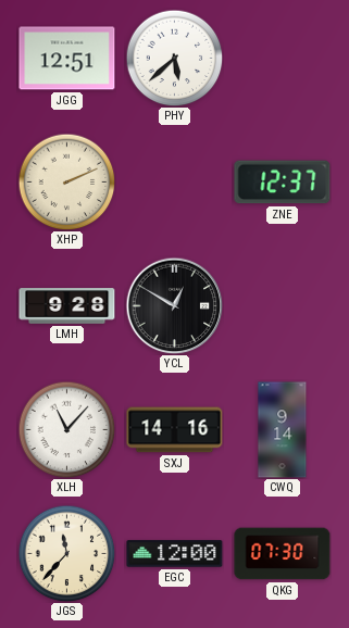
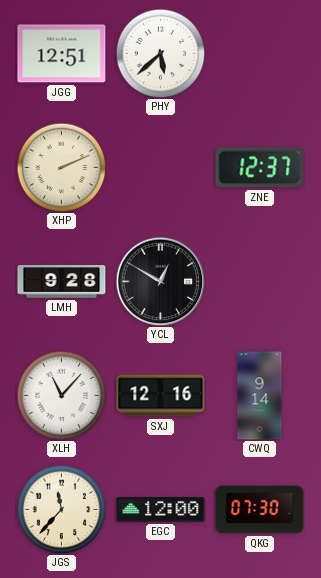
SXJ: 14:16 -> 12:16 (161, 396)
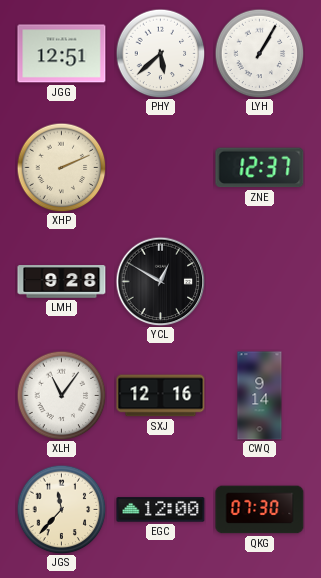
LYH: none -> 1:05 (259, 53)
XLH: 11:07 -> 11:06 (61, 395)
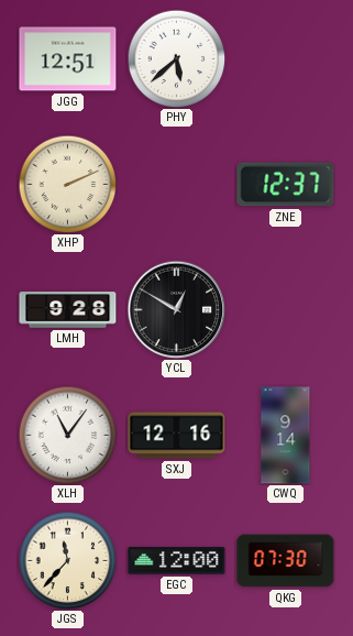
LYH: 1:05 -> none (259, 53)
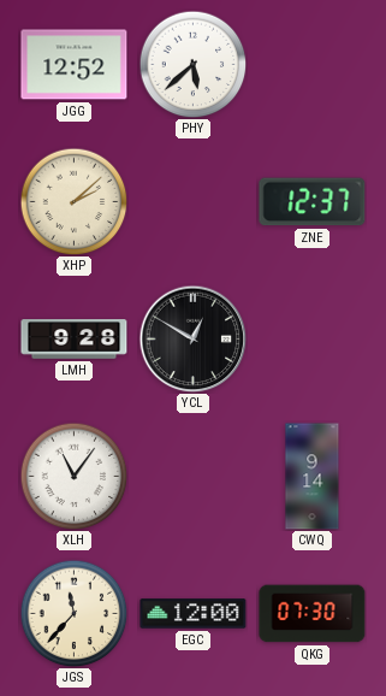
JGG: 12:51 -> 12:52 (75, 65)
XHP: 2:11 -> 2:08 (73, 201)
SXJ: 12:16 -> none (177, 436)
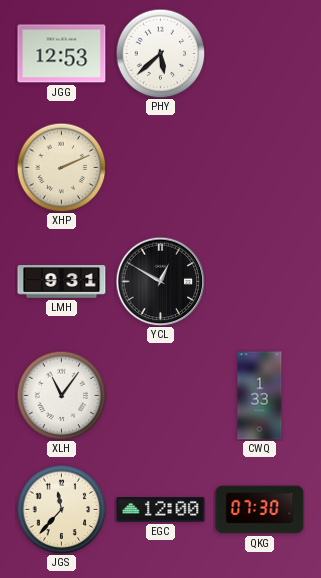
JGG: 12:52 -> 12:53 (62, 54)
XHP: 2:08 -> 2:11 (61, 167)
ZNE: 12:37 -> none (313, 202)
LMH: 9:28 -> 9:31 (62, 282)
CWQ: 9:14 -> 1:33 (260, 396)
